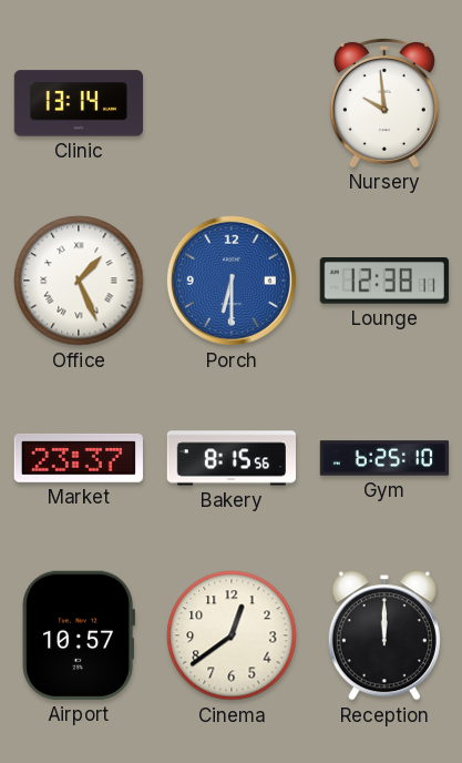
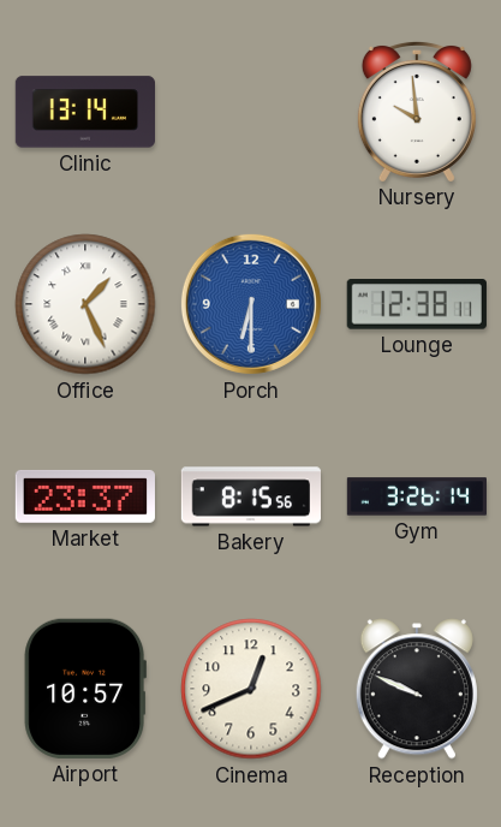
Gym: 6:25 -> 3:26 (417, 496)
Cinema: 12:39 -> 12:41 (251, 689)
Reception: 12:00 -> 9:49 (417, 689)
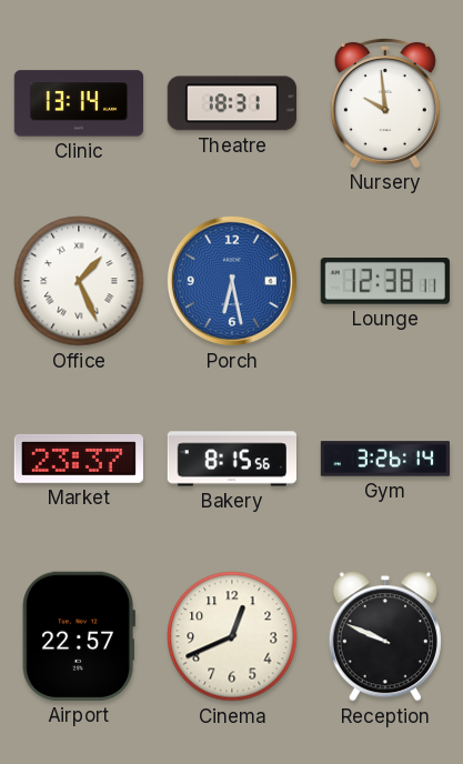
Theatre: none -> 18:31 (232, 103)
Porch: 6:30 -> 6:28 (232, 281)
Airport: 10:57 -> 22:57 (79, 636)
